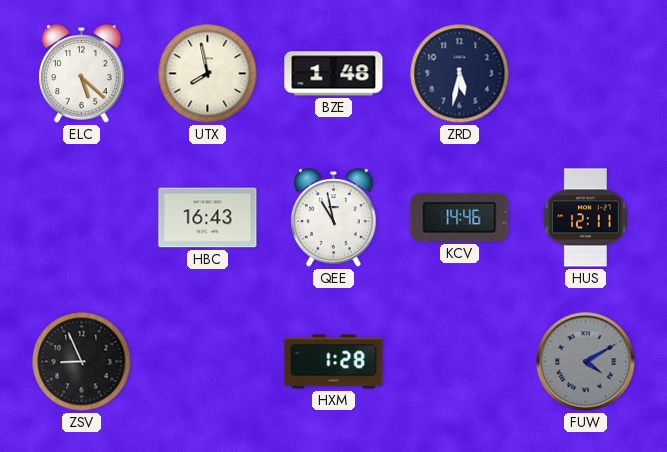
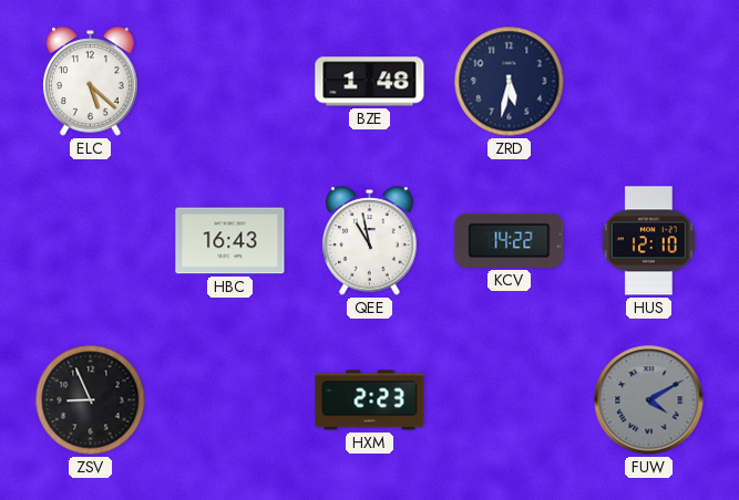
UTX: 7:58 -> none (208, 74)
KCV: 14:46 -> 14:22 (510, 240)
HUS: 12:11 -> 12:10 (648, 241)
HXM: 1:28 -> 2:23 (370, 400)
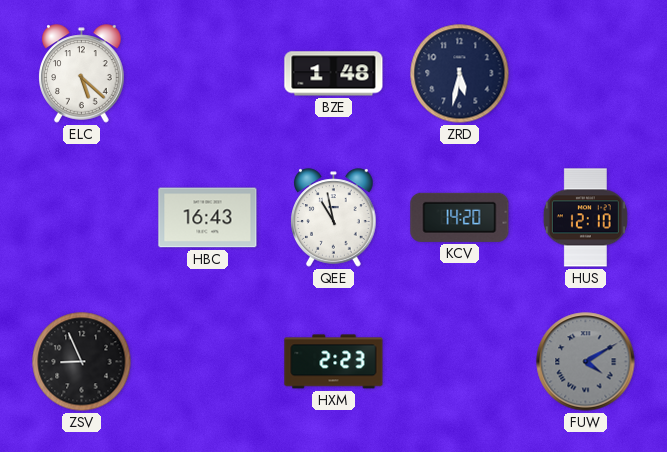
KCV: 14:22 -> 14:20 (460, 217)
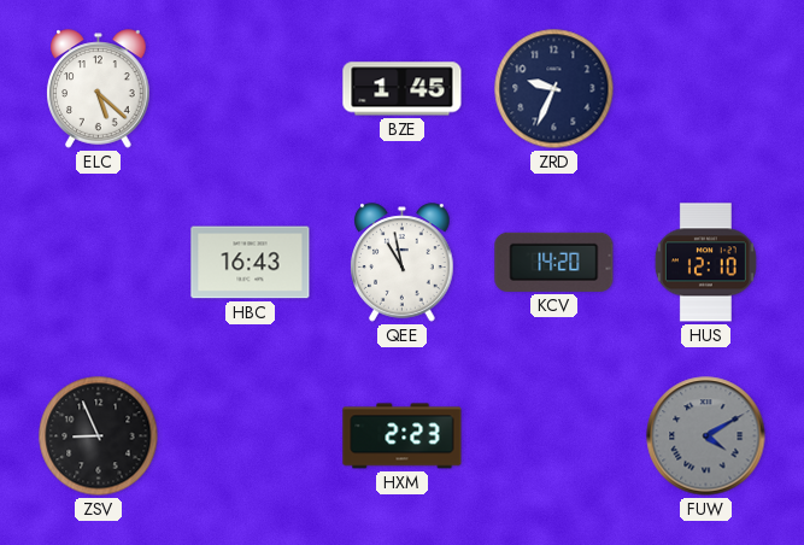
BZE: 1:48 -> 1:45 (403, 89)
ZRD: 5:32 -> 9:34 (554, 89)
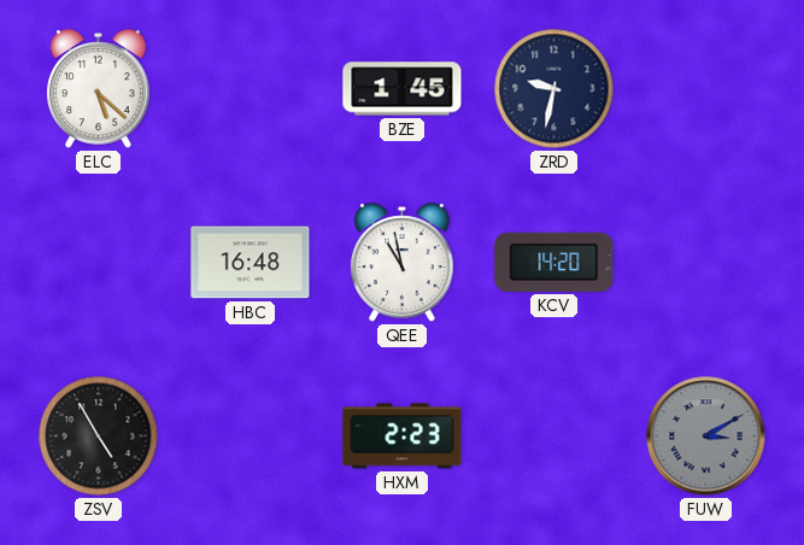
ZRD: 9:34 -> 9:32 (554, 89)
HBC: 16:43 -> 16:48 (251, 263)
HUS: 12:10 -> none (705, 263)
ZSV: 8:56 -> 4:55 (99, 436)
FUW: 4:10 -> 3:10 (706, 436)
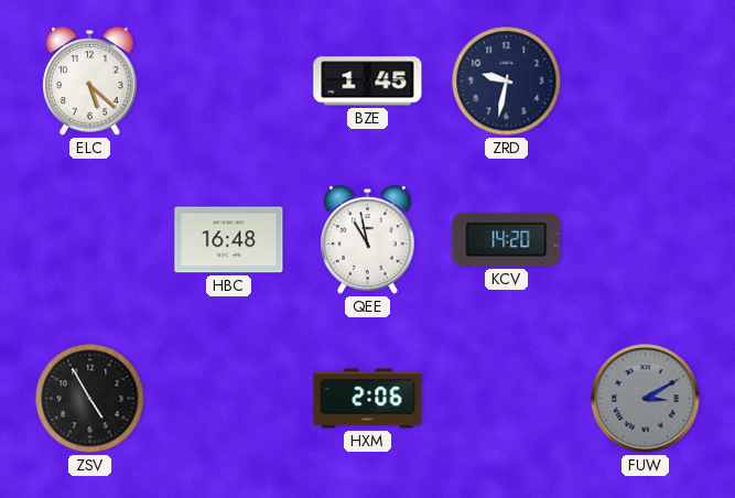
HXM: 2:23 -> 2:06 (368, 399)
